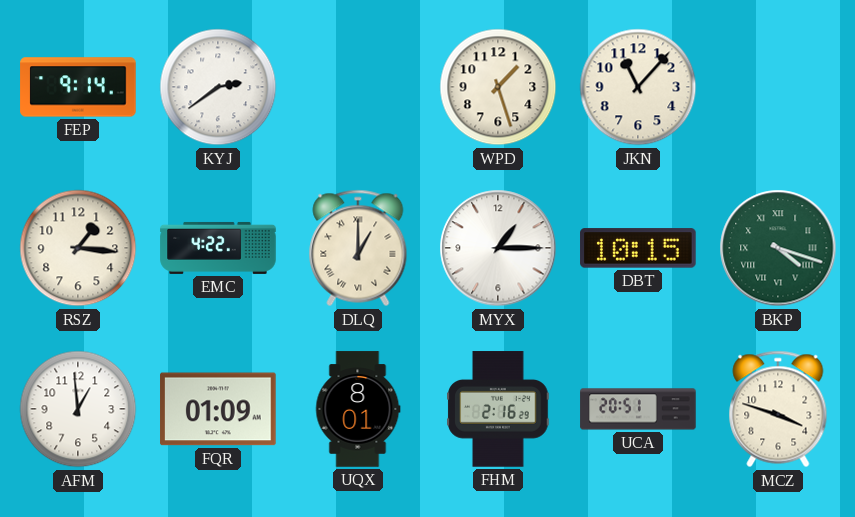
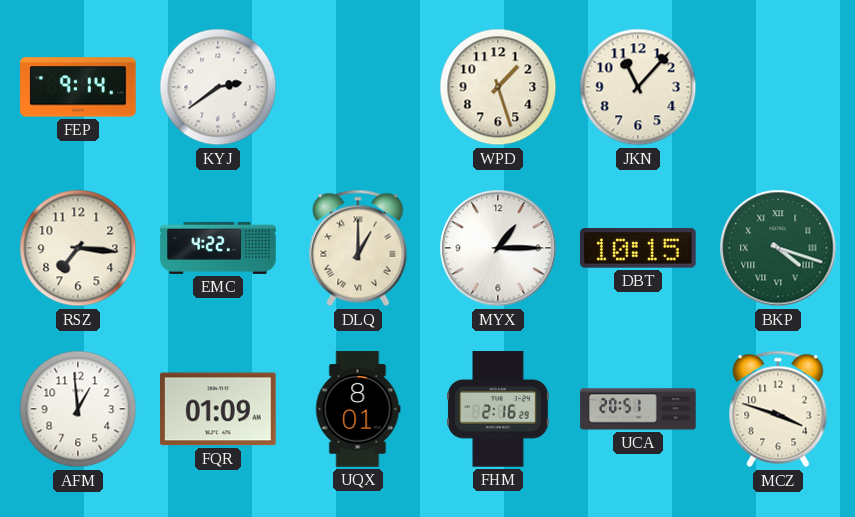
RSZ: 1:16 -> 7:16 (78, 248)
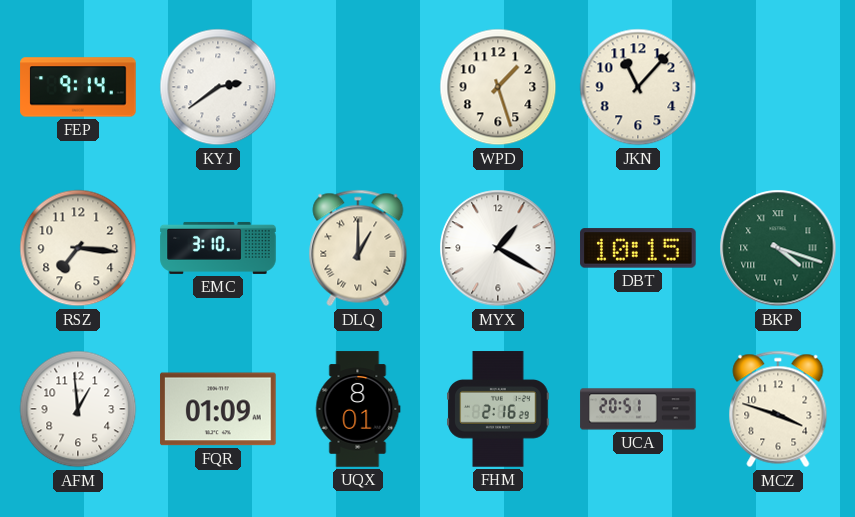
EMC: 4:22 -> 3:10 (218, 248)
MYX: 1:15 -> 1:20 (498, 248)
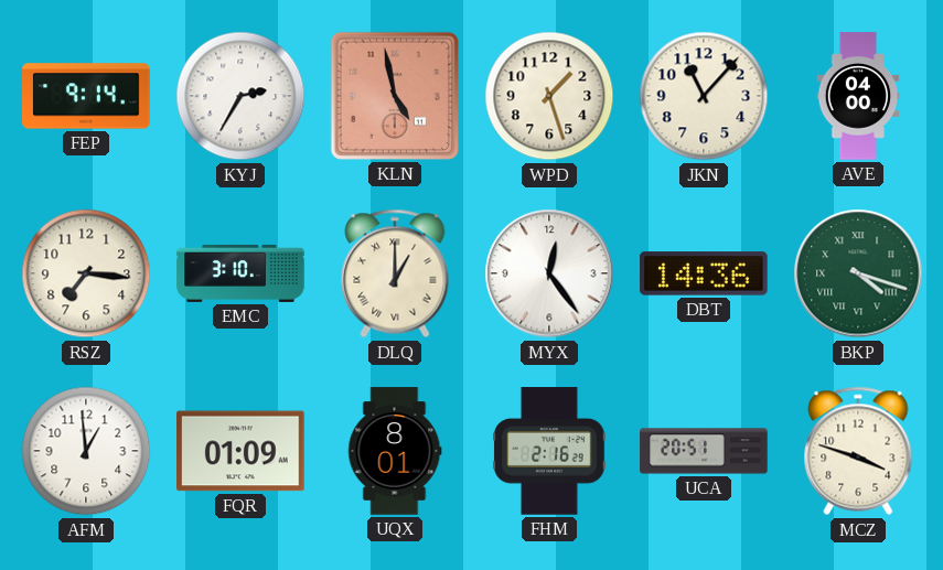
KYJ: 2:39 -> 2:35 (240, 96)
KLN: none -> 4:58 (395, 96)
AVE: none -> 04:00 (858, 96)
MYX: 1:20 -> 12:24 (549, 273)
DBT: 10:15 -> 14:36 (704, 273)
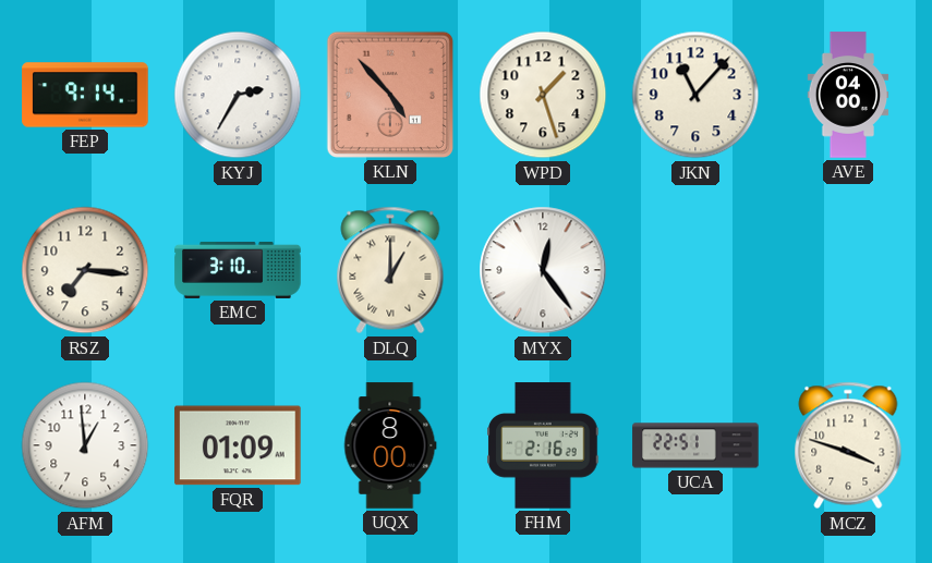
KLN: 4:58 -> 4:53 (390, 95)
DBT: 14:36 -> none (704, 273)
BKP: 4:18 -> none (858, 273)
UQX: 8:01 -> 8:00 (390, 445)
UCA: 20:51 -> 22:51 (695, 445)
